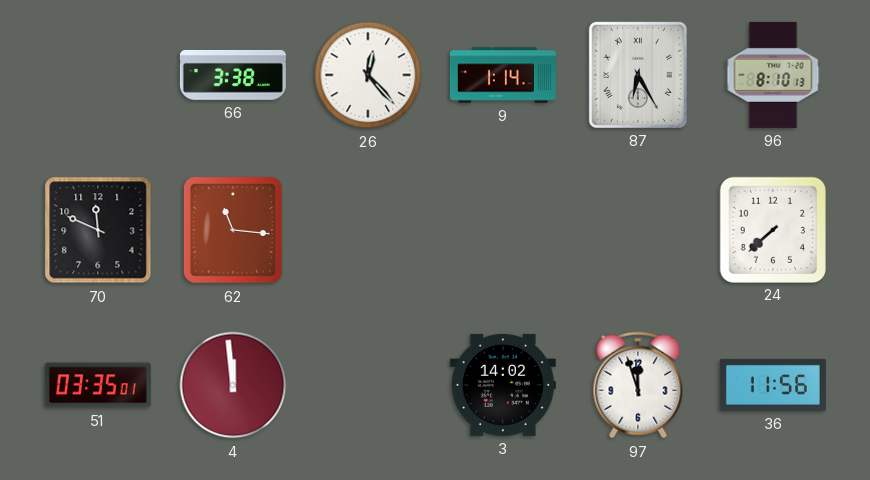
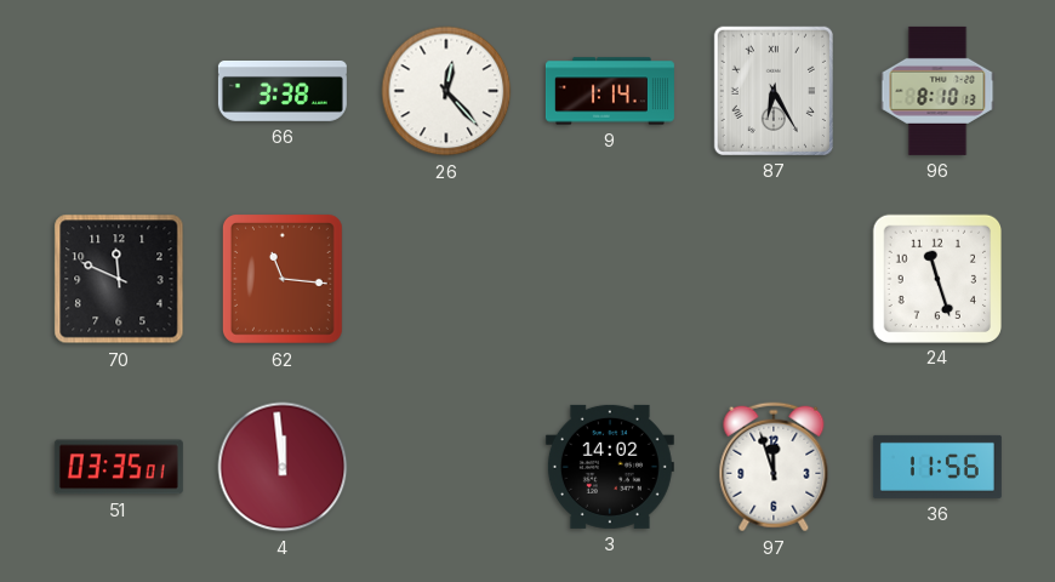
24: 7:38 -> 11:27 (936, 278)
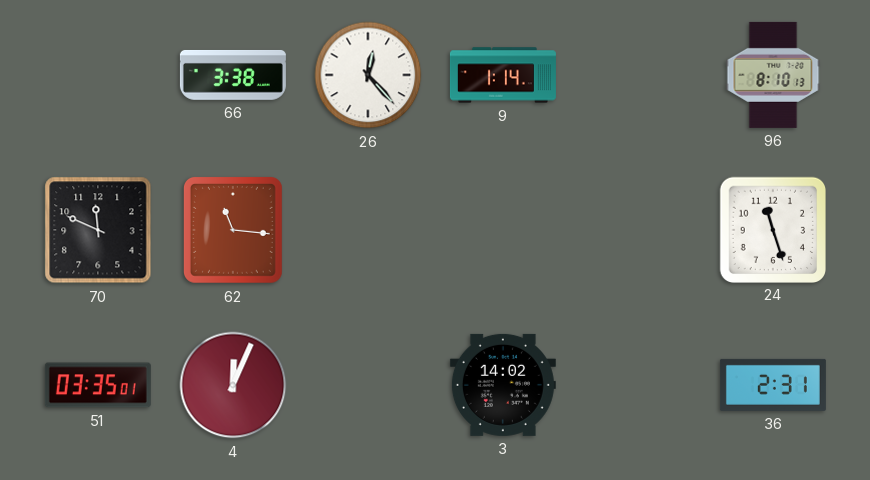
87: 6:25 -> none (774, 91)
4: 11:59 -> 12:04 (233, 385)
97: 11:57 -> none (774, 467)
36: 11:56 -> 2:31 (773, 385)
